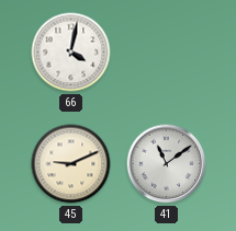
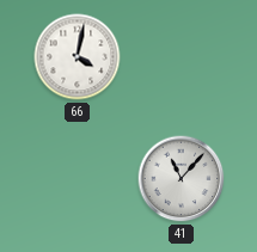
45: 9:11 -> none (71, 164)
41: 11:09 -> 11:07 (182, 179)
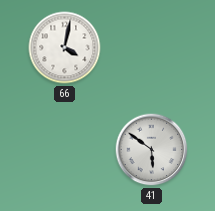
41: 11:07 -> 5:51 (152, 150)
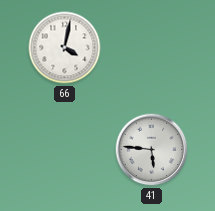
41: 5:51 -> 5:46 (152, 150)
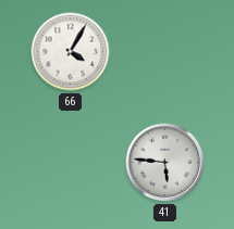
66: 4:02 -> 4:05 (71, 52)
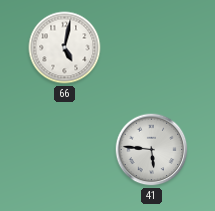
66: 4:05 -> 5:02 (65, 48)
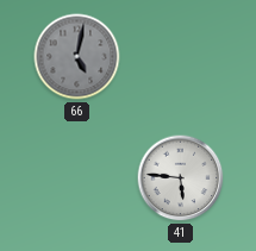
66 dial: white -> grey (77, 57)
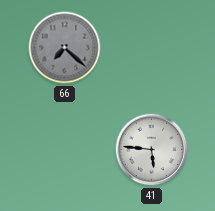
66: 5:02 -> 7:22 (65, 48)
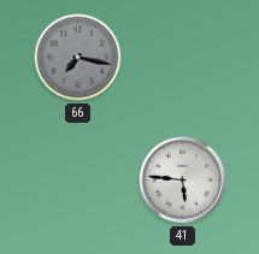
66: 7:22 -> 7:17 (78, 58)
